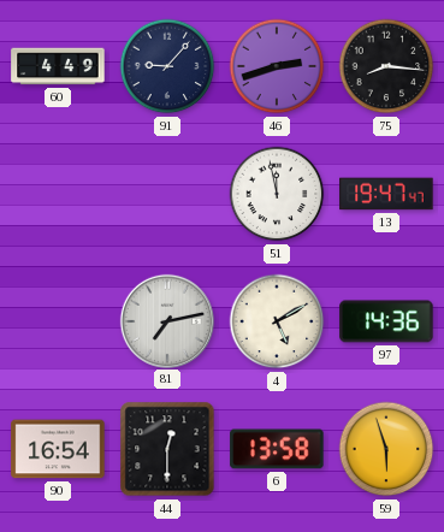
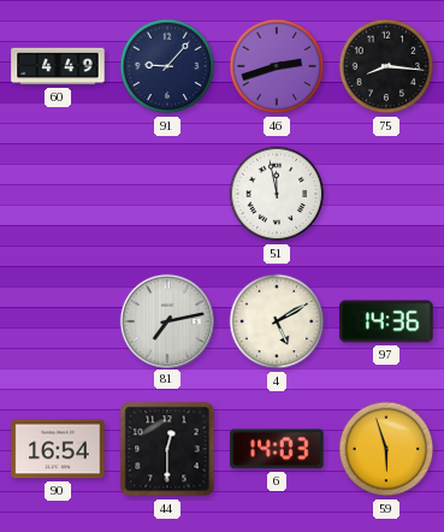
13: 19:47 -> none (386, 194)
6: 13:58 -> 14:03 (277, 449)
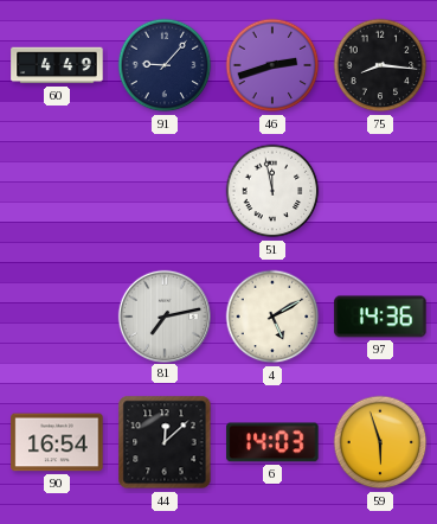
44: 12:30 -> 12:08 (165, 442)
